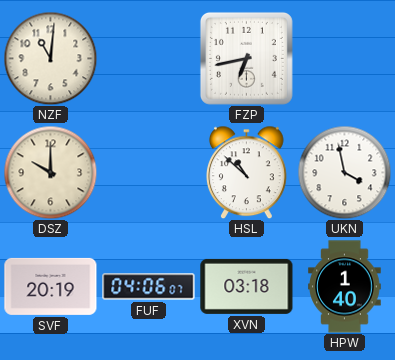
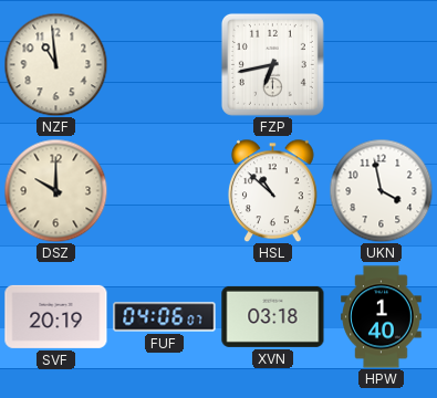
NZF: 11:01 -> 10:59 (55, 64)
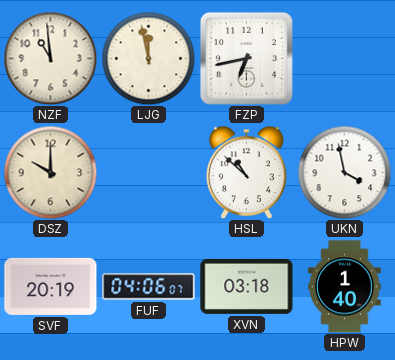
LJG: none -> 11:58 (148, 58)
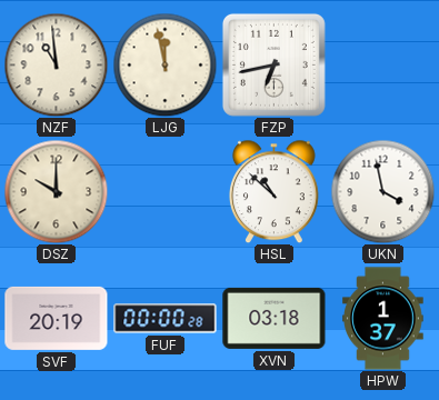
FUF: 04:06 -> 00:00 (166, 319)
HPW: 1:40 -> 1:37 (383, 319)
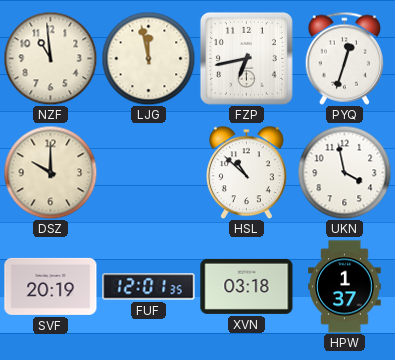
PYQ: none -> 12:33 (345, 58)
FUF: 00:00 -> 12:01 (149, 287)
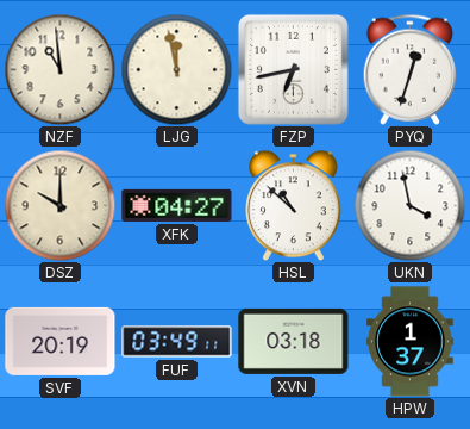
XFK: none -> 04:27 (177, 205)
FUF: 12:01 -> 03:49 (177, 342)
